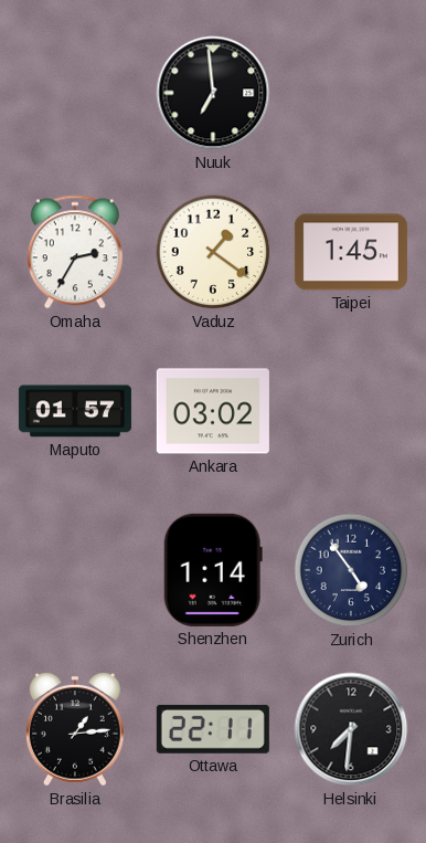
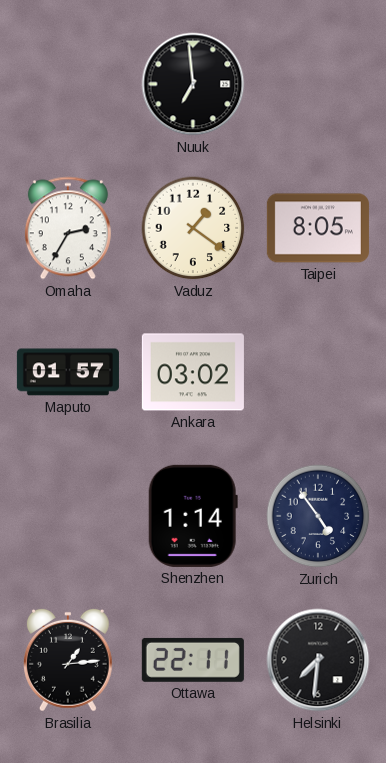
Taipei: 1:45 -> 8:05 (318, 228)
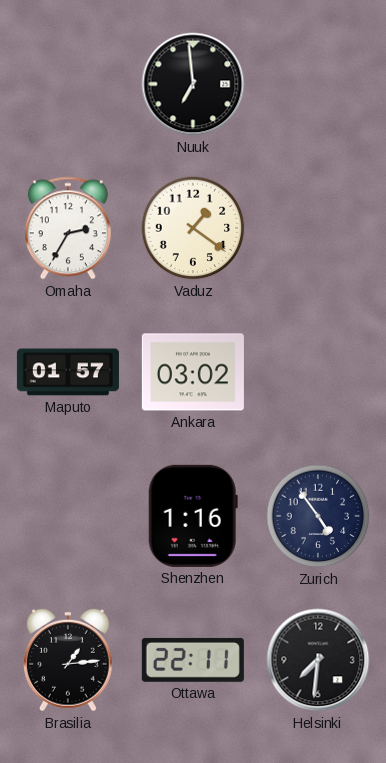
Taipei: 8:05 -> none (318, 228)
Shenzhen: 1:14 -> 1:16 (193, 516)
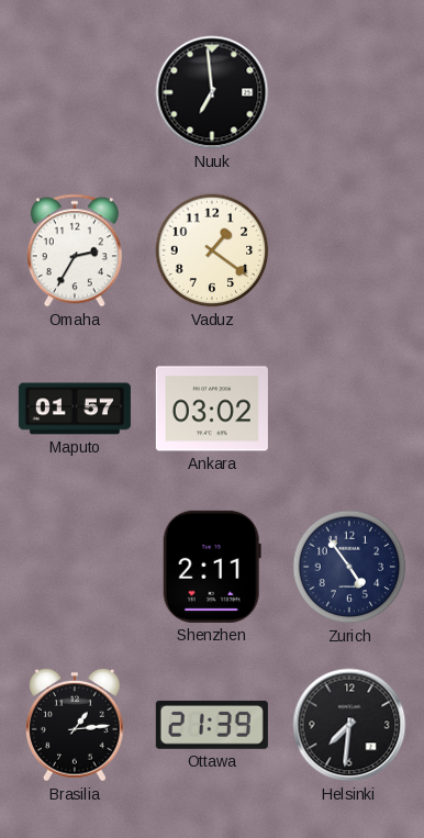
Shenzhen: 1:16 -> 2:11 (212, 567)
Ottawa: 22:11 -> 21:39 (212, 725)
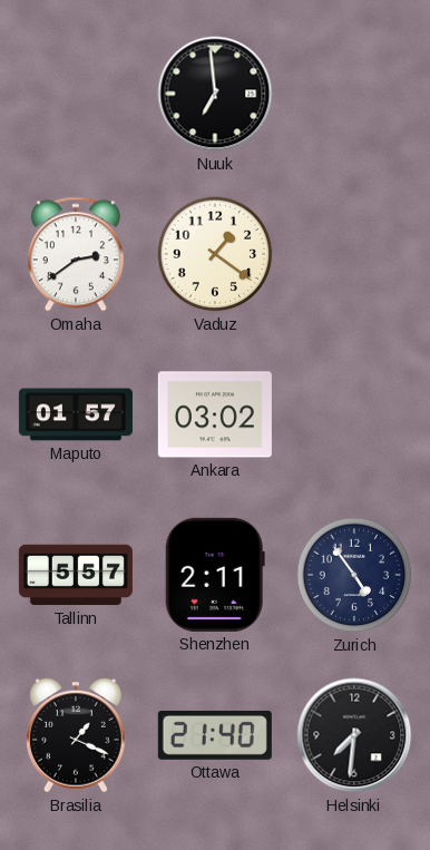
Omaha: 2:35 -> 2:39 (76, 254)
Tallinn: none -> 5:57 (76, 575)
Brasilia: 1:14 -> 1:19 (77, 735)
Ottawa: 21:39 -> 21:40 (215, 735)
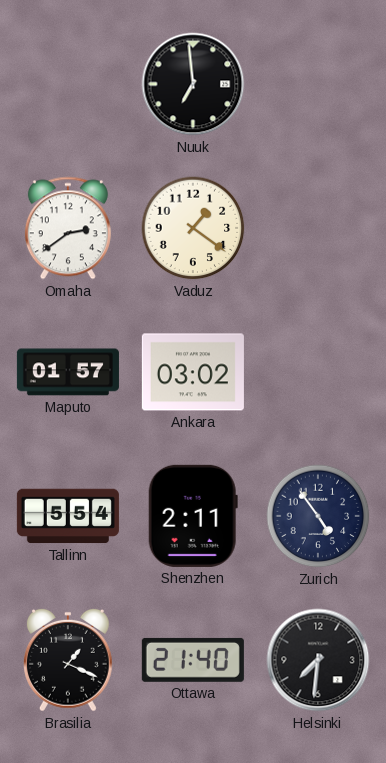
Tallinn: 5:57 -> 5:54 (68, 516)
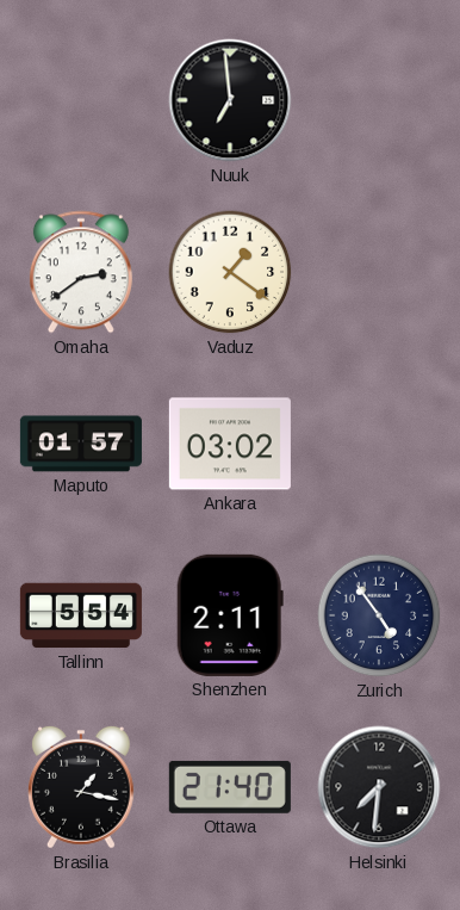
Brasilia: 1:19 -> 1:17 (82, 787)
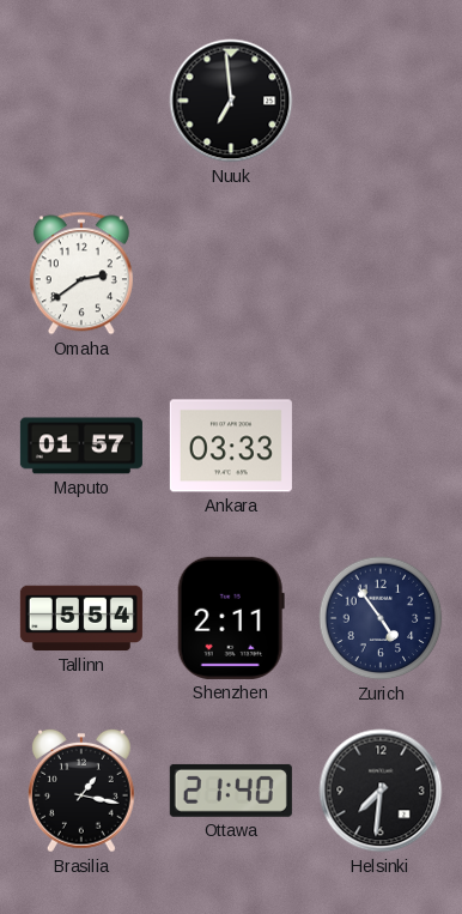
Vaduz: 1:21 -> none (230, 272)
Ankara: 03:02 -> 03:33 (231, 446)
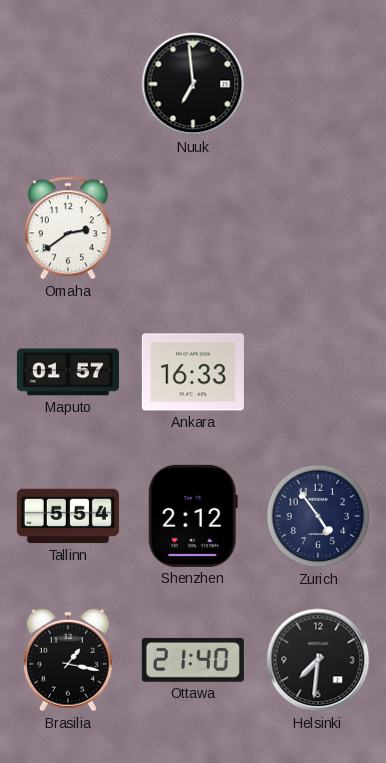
Ankara: 03:33 -> 16:33 (193, 372)
Shenzhen: 2:11 -> 2:12 (193, 516)
